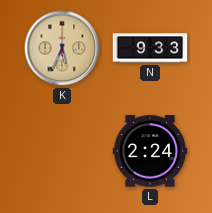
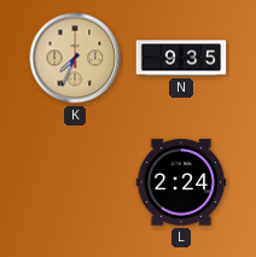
K: 5:34 -> 7:34 (75, 58)
N: 9:33 -> 9:35 (181, 58)
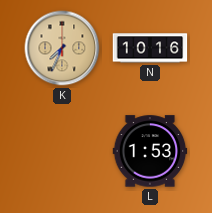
N: 9:35 -> 10:16 (150, 48)
L: 2:24 -> 1:53 (150, 151)
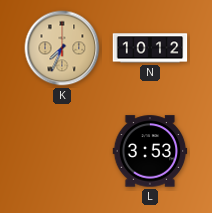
N: 10:16 -> 10:12 (150, 48)
L: 1:53 -> 3:53 (150, 151)
